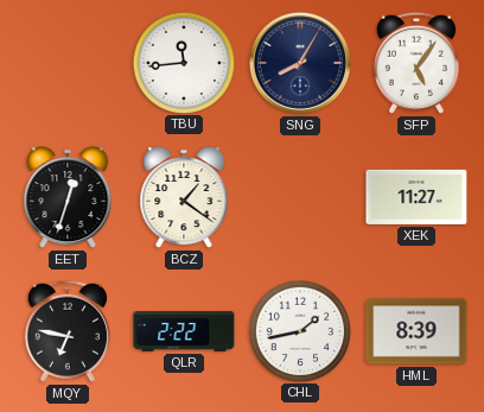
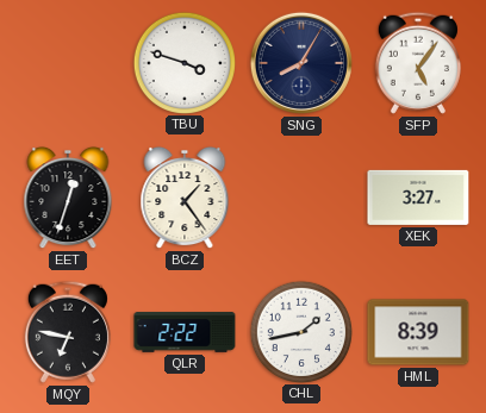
TBU: 11:44 -> 3:48 (183, 62)
BCZ: 1:21 -> 1:24 (185, 198)
XEK: 11:27 -> 3:27 (418, 198)
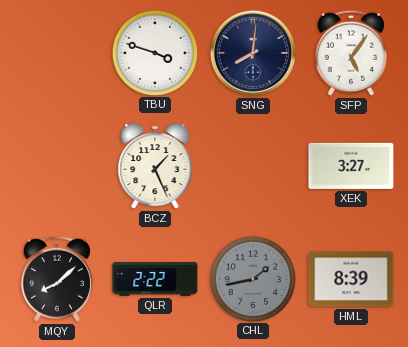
SNG: 8:05 -> 8:01 (253, 53)
EET: 12:33 -> none (68, 198)
BCZ: 1:24 -> 1:26 (155, 166)
MQY: 6:47 -> 8:08 (57, 279)
CHL dial: white -> grey (252, 278)
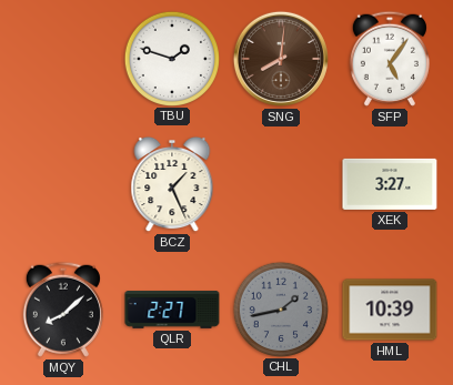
TBU: 3:48 -> 1:48 (171, 58)
SNG dial: navy -> brown (281, 59)
QLR: 2:22 -> 2:27 (172, 310)
HML: 8:39 -> 10:39 (390, 310)
